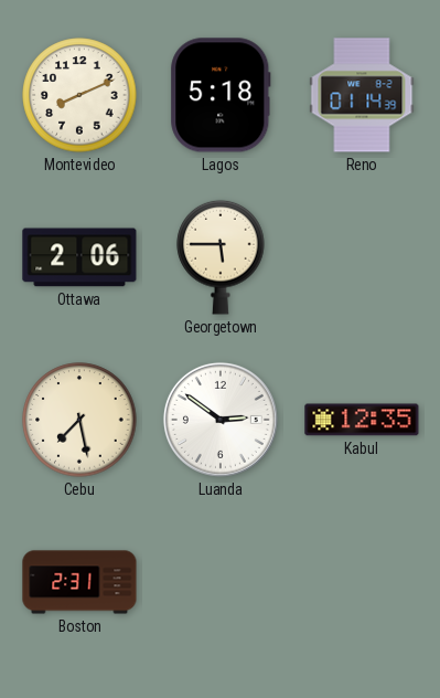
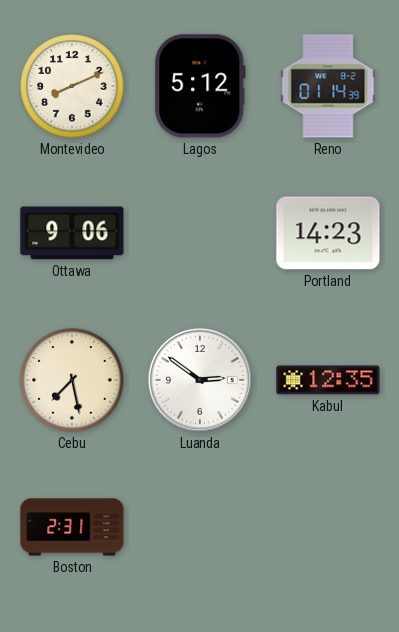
Lagos: 5:18 -> 5:12 (200, 86)
Ottawa: 2:06 -> 9:06 (72, 233)
Georgetown: 5:45 -> none (221, 257)
Portland: none -> 14:23 (328, 233)
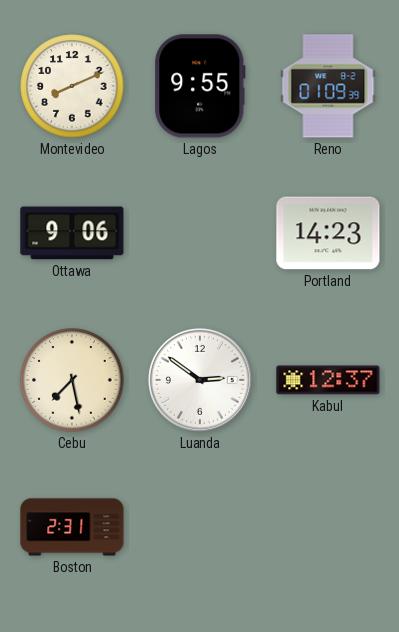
Lagos: 5:12 -> 9:55 (200, 86)
Reno: 01:14 -> 01:09 (328, 86)
Kabul: 12:35 -> 12:37 (328, 380)
